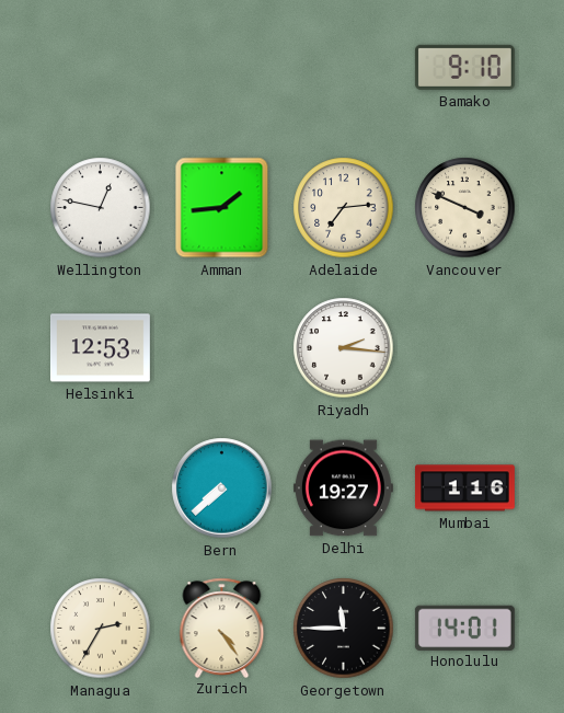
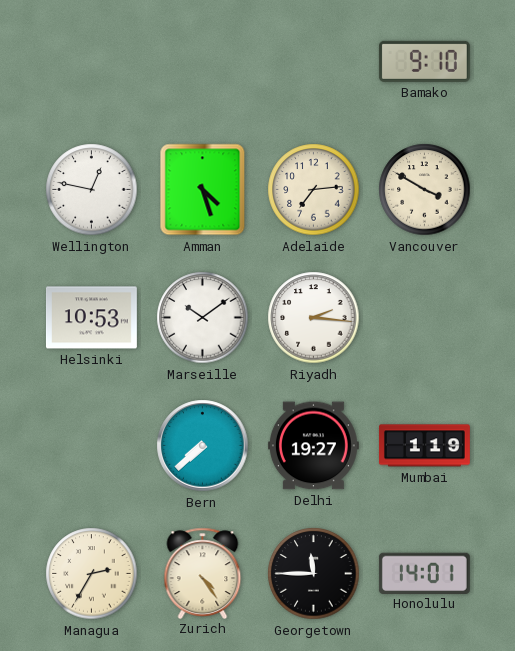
Amman: 1:44 -> 4:27 (203, 190)
Vancouver: 3:49 -> 3:50 (425, 190)
Helsinki: 12:53 -> 10:53 (91, 318)
Marseille: none -> 10:09 (203, 318)
Mumbai: 1:16 -> 1:19 (424, 446)
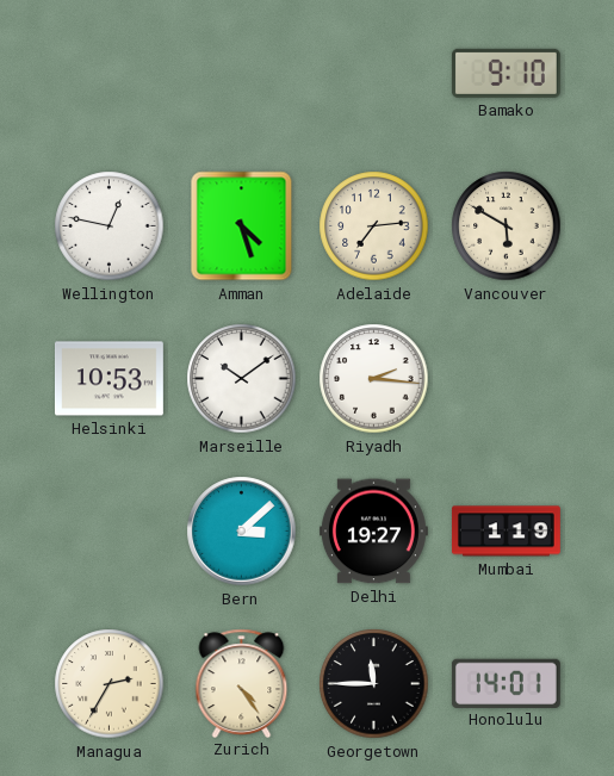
Vancouver: 3:50 -> 5:50 (507, 226)
Bern: 7:38 -> 3:08 (242, 532)
